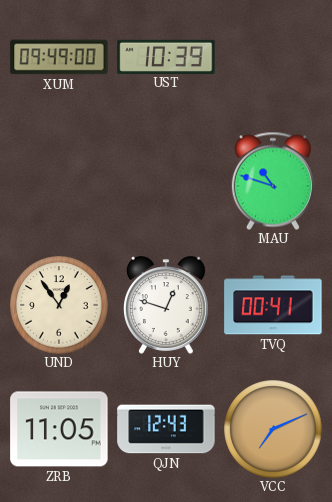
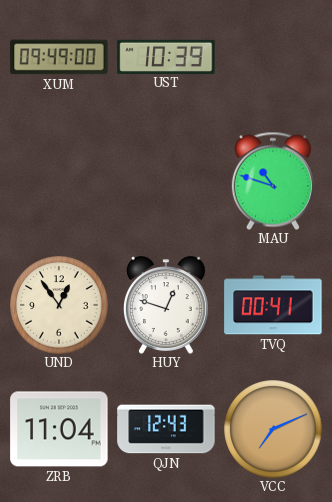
ZRB: 11:05 -> 11:04 (59, 429)
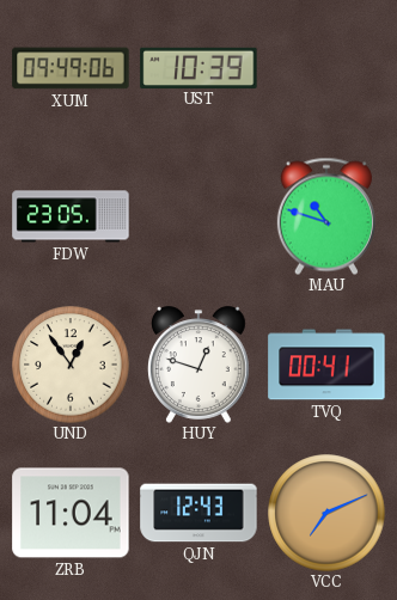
XUM: 09:49:00 -> 09:49:06 (71, 68)
FDW: none -> 23:05 (71, 216)
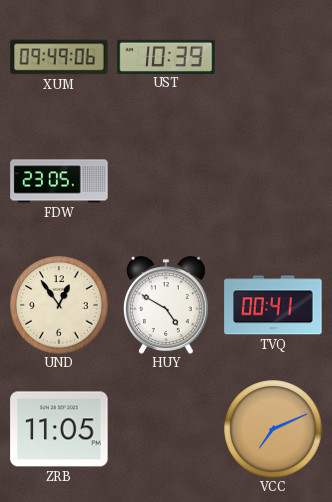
MAU: 10:48 -> none (326, 216)
HUY: 12:48 -> 4:50 (166, 305)
ZRB: 11:04 -> 11:05 (59, 429)
QJN: 12:43 -> none (198, 513)
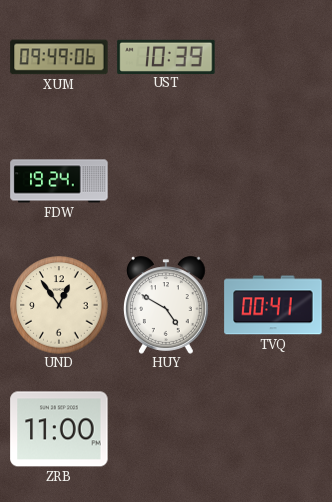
FDW: 23:05 -> 19:24 (59, 181)
ZRB: 11:05 -> 11:00 (59, 429)
VCC: 7:11 -> none (273, 429)
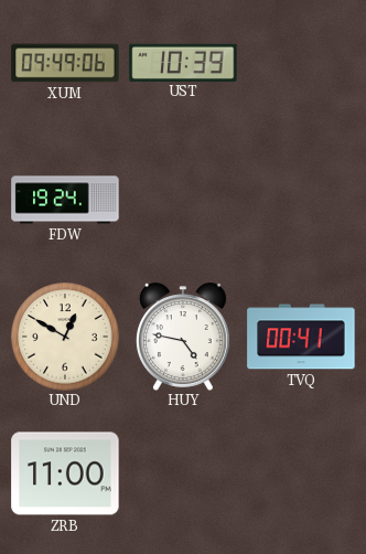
UND: 12:54 -> 12:50 (65, 337)
HUY: 4:50 -> 4:47 (183, 337)
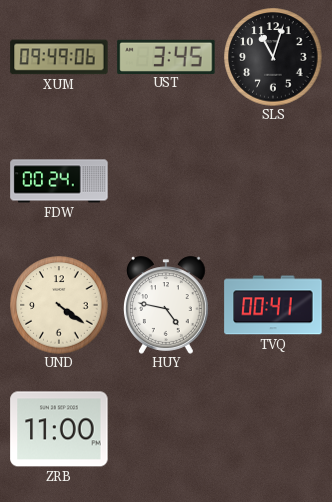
UST: 10:39 -> 3:45 (166, 56)
SLS: none -> 11:03 (273, 57)
FDW: 19:24 -> 00:24 (59, 181)
UND: 12:50 -> 4:21 (59, 305)
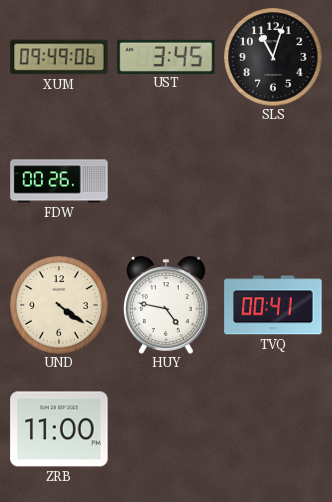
FDW: 00:24 -> 00:26 (59, 181)
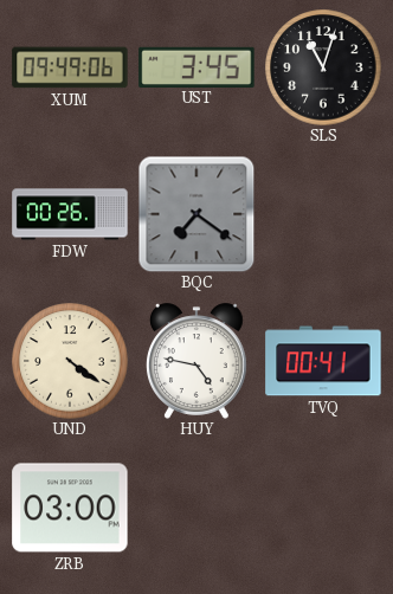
BQC: none -> 7:21 (196, 214)
ZRB: 11:00 -> 03:00 (70, 508)
